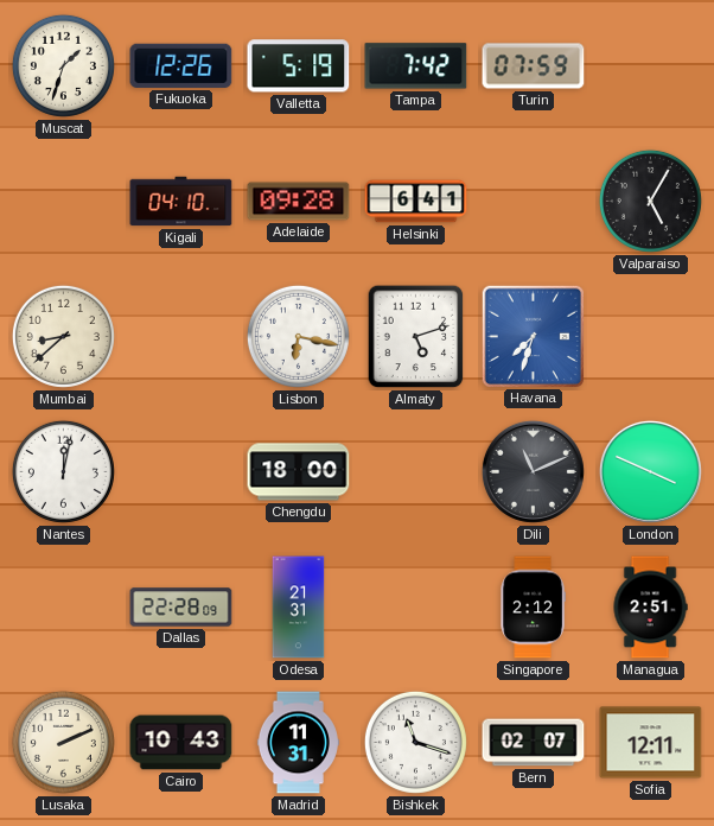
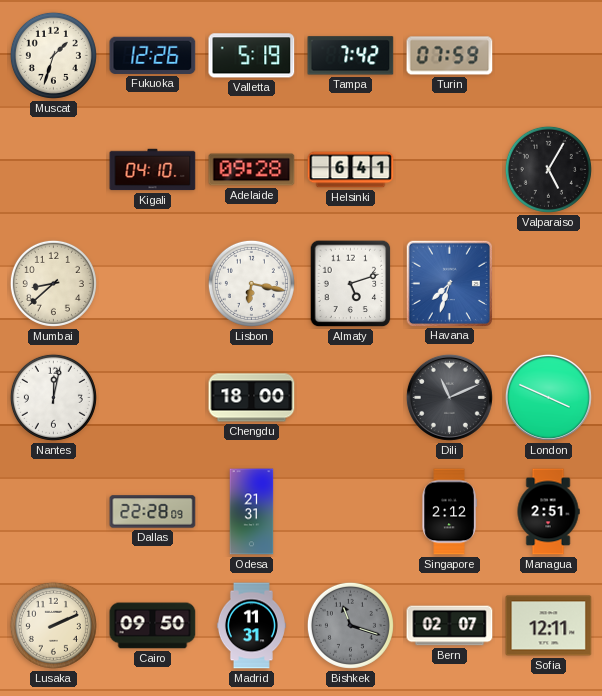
Cairo: 10:43 -> 09:50 (153, 626)
Bishkek dial: white -> grey (350, 625)
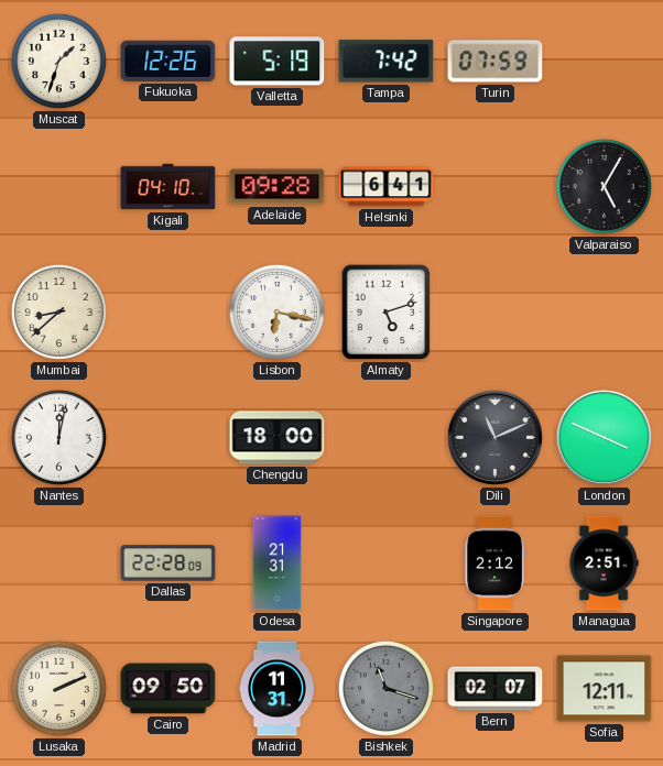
Havana: 7:33 -> none (449, 283)
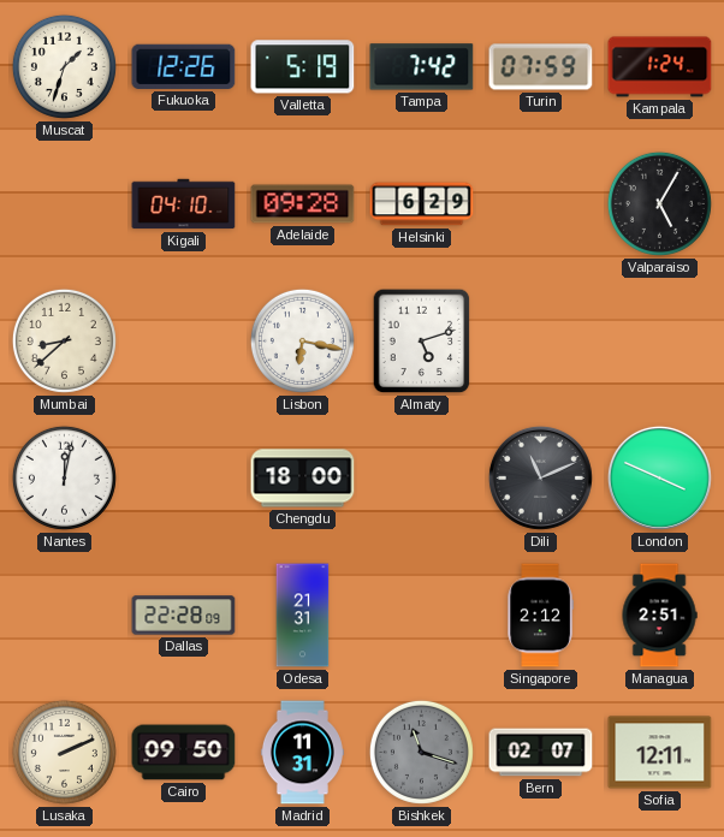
Kampala: none -> 1:24 (660, 67)
Helsinki: 6:41 -> 6:29 (422, 204)
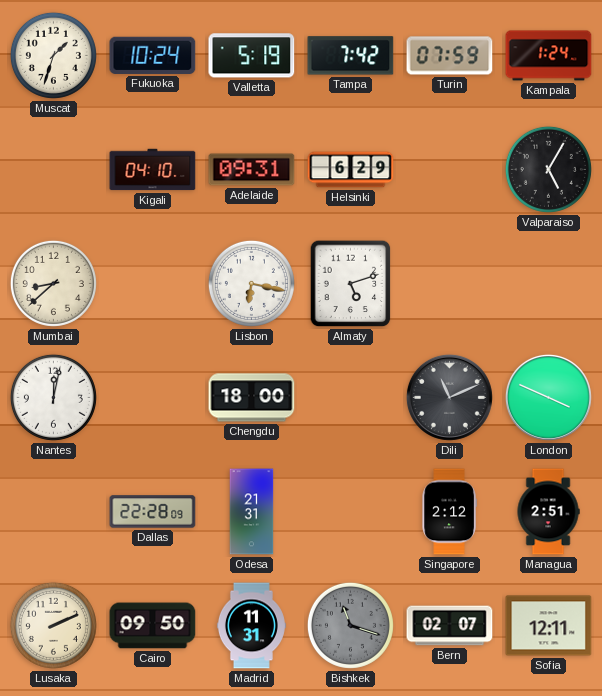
Fukuoka: 12:26 -> 10:24 (153, 55)
Adelaide: 09:28 -> 09:31 (252, 170)
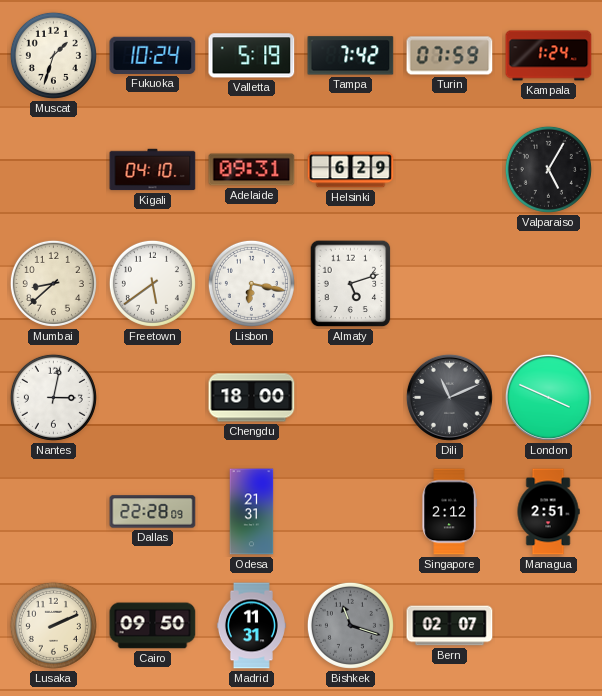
Freetown: none -> 5:39 (152, 283)
Nantes: 12:02 -> 3:02 (53, 397)
Sofia: 12:11 -> none (549, 626)
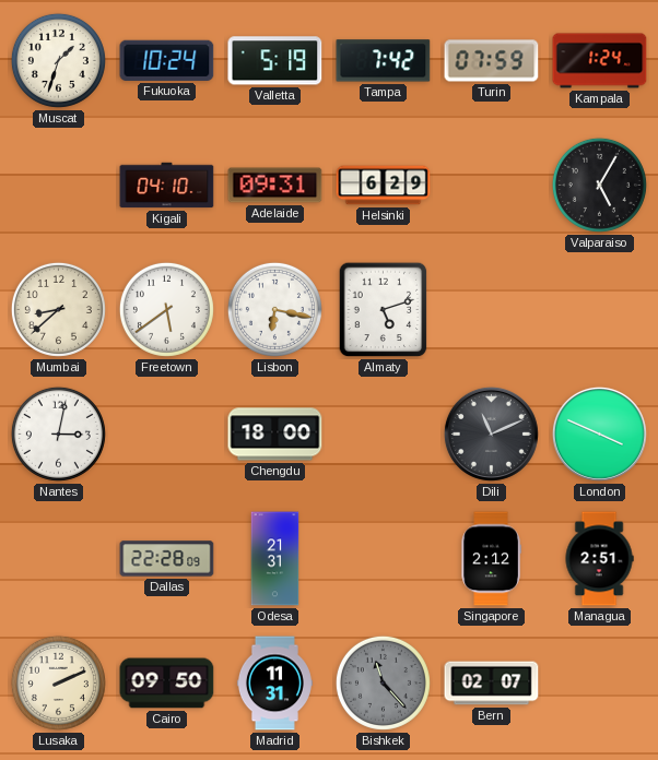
Bishkek: 11:18 -> 11:23 (383, 682)
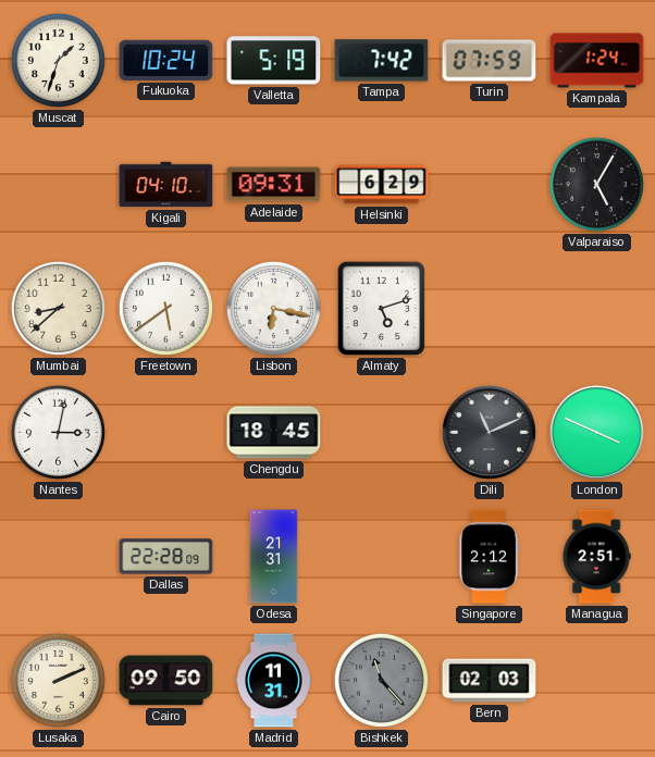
Chengdu: 18:00 -> 18:45 (274, 433)
Bern: 02:07 -> 02:03 (490, 681)
